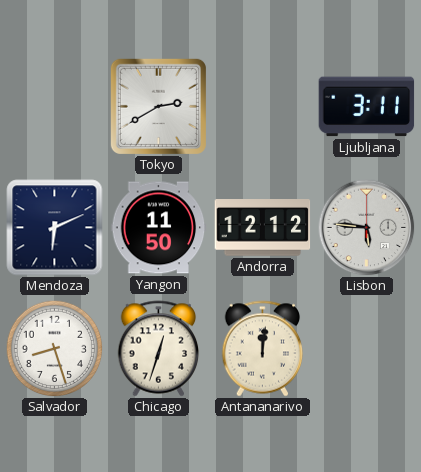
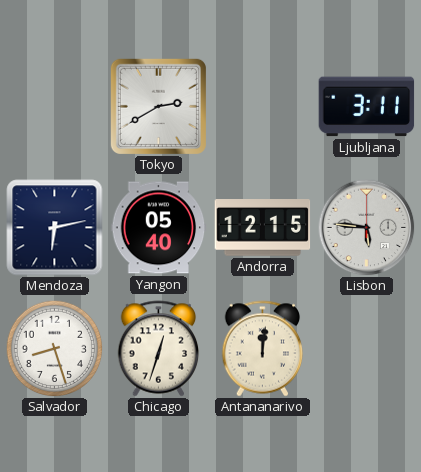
Mendoza: 6:11 -> 6:13 (55, 228)
Yangon: 11:50 -> 05:40 (159, 228)
Andorra: 12:12 -> 12:15 (263, 228)
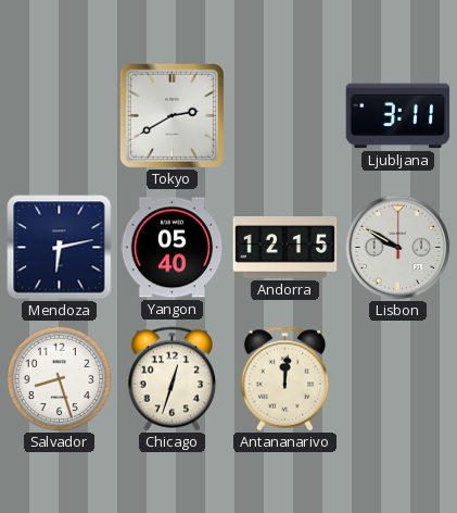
Lisbon: 5:46 -> 9:50 (398, 248)
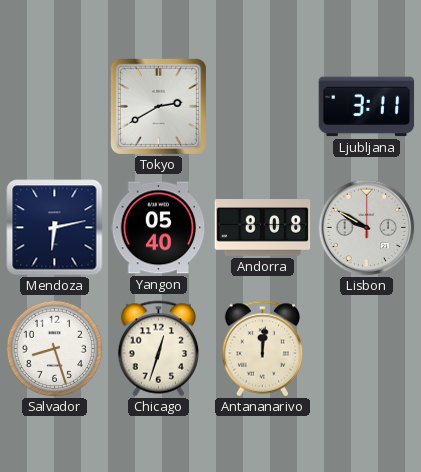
Andorra: 12:15 -> 8:08 (263, 228)
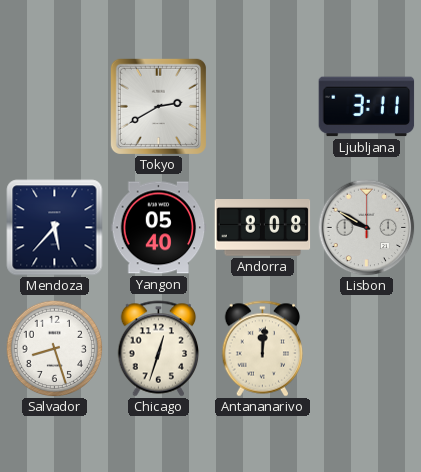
Mendoza: 6:13 -> 5:37 (55, 228)
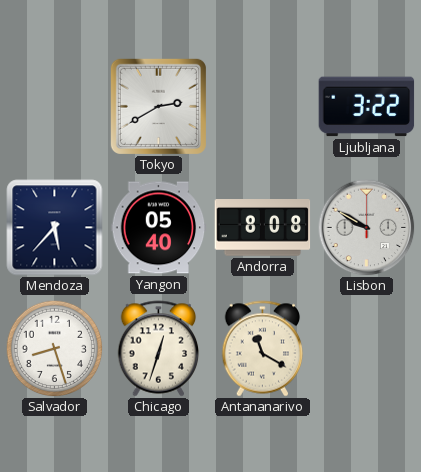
Ljubljana: 3:11 -> 3:22 (367, 107)
Antananarivo: 12:01 -> 11:20 (263, 349)
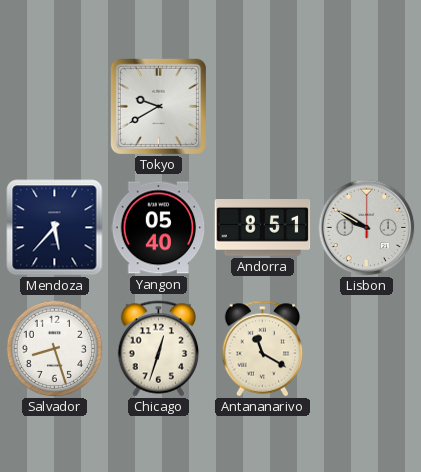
Tokyo: 2:40 -> 9:40 (158, 106)
Ljubljana: 3:22 -> none (367, 107)
Andorra: 8:08 -> 8:51 (263, 228)
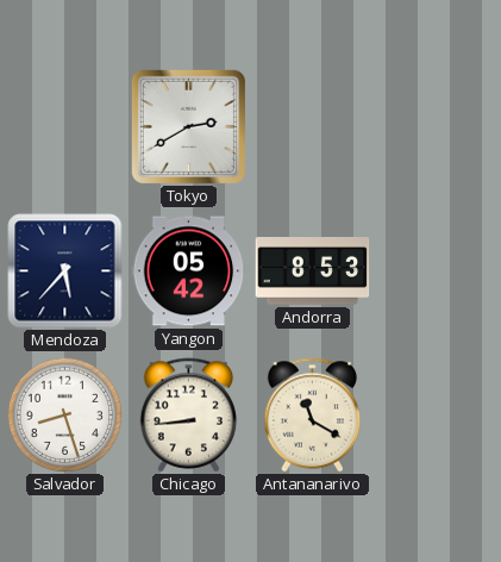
Tokyo: 9:40 -> 2:40 (188, 126)
Yangon: 05:40 -> 05:42 (189, 271)
Andorra: 8:51 -> 8:53 (313, 271)
Lisbon: 9:50 -> none (367, 228)
Chicago: 12:33 -> 8:44 (189, 416)
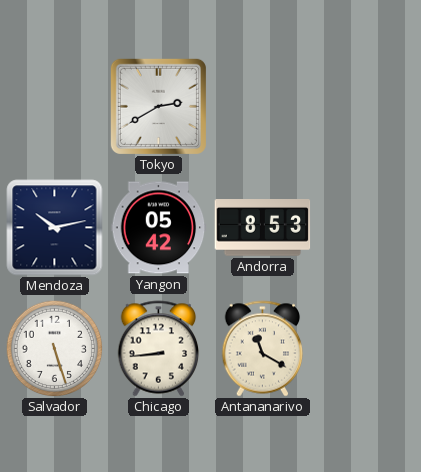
Mendoza: 5:37 -> 10:13 (55, 228)
Salvador: 8:27 -> 5:27 (54, 348)
